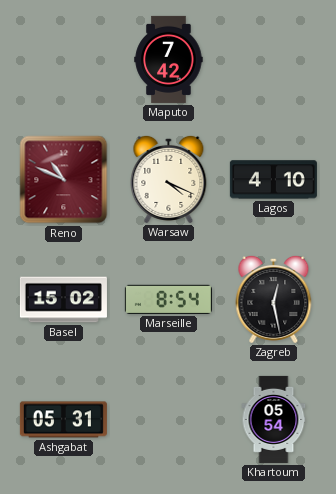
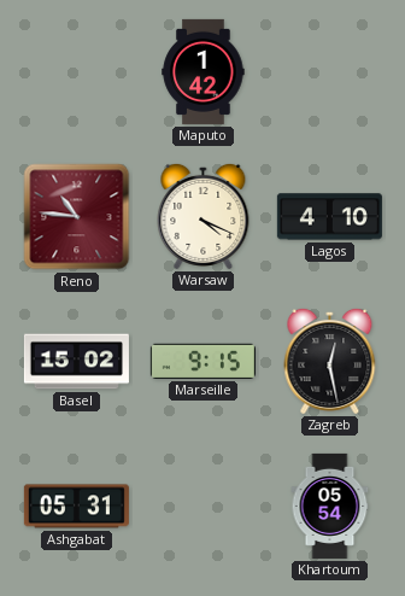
Maputo: 7:42 -> 1:42 (204, 71)
Reno: 10:49 -> 10:46 (77, 217)
Marseille: 8:54 -> 9:15 (202, 361)
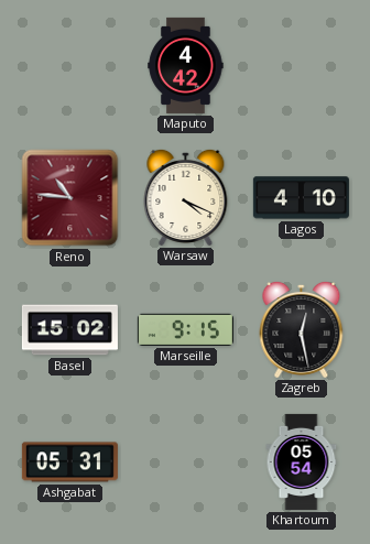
Maputo: 1:42 -> 4:42 (186, 65)
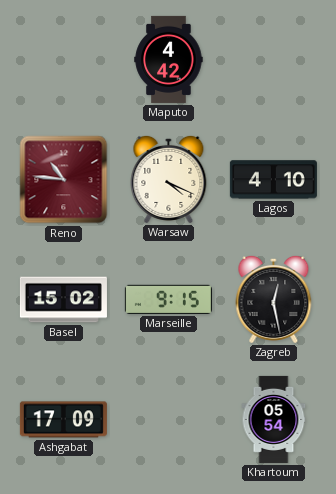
Ashgabat: 05:31 -> 17:09 (63, 420)
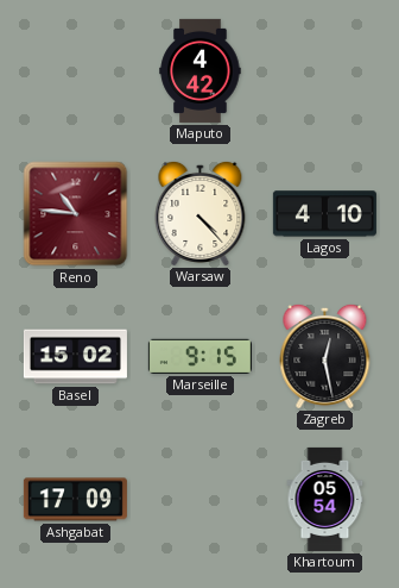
Warsaw: 4:19 -> 4:23 (201, 213)
